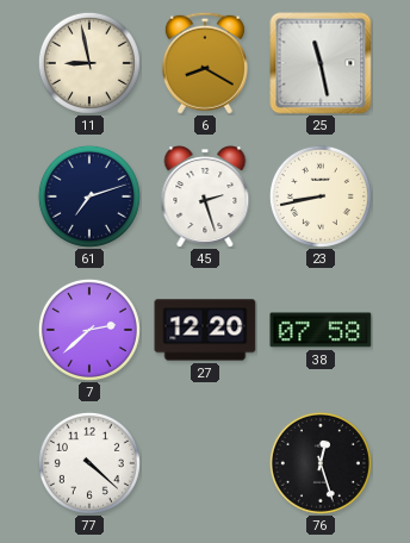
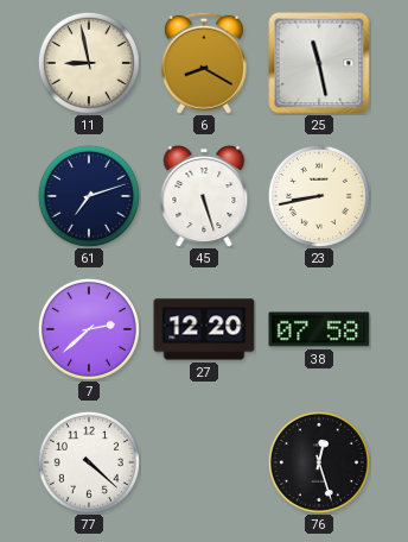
45: 2:27 -> 5:27 (204, 196)
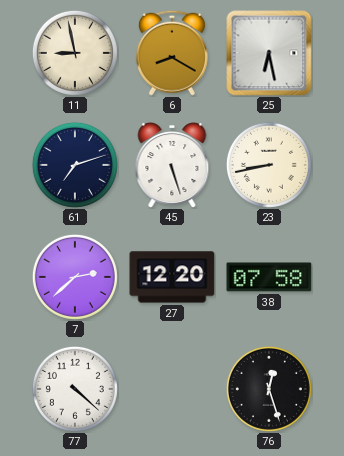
25: 11:28 -> 6:28 (269, 53)
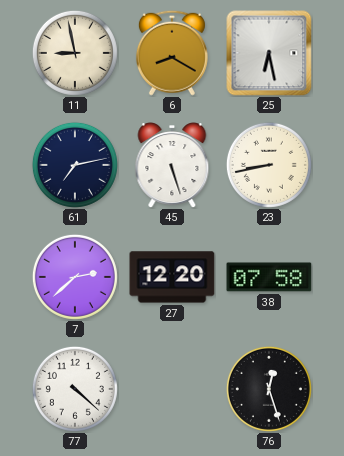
61: 7:12 -> 7:13 (75, 165)
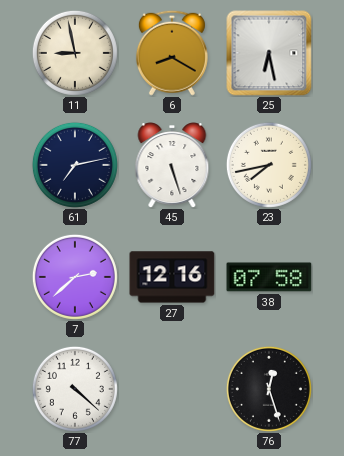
23: 8:43 -> 7:43 (269, 165)
27: 12:20 -> 12:16 (172, 277)
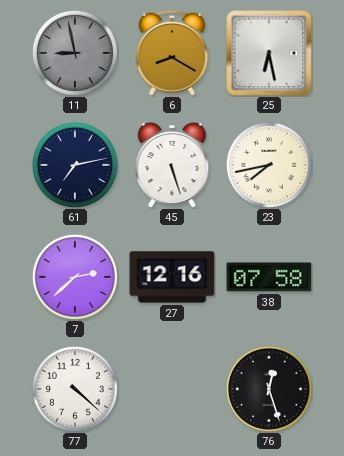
11 dial: cream -> grey (75, 53)
